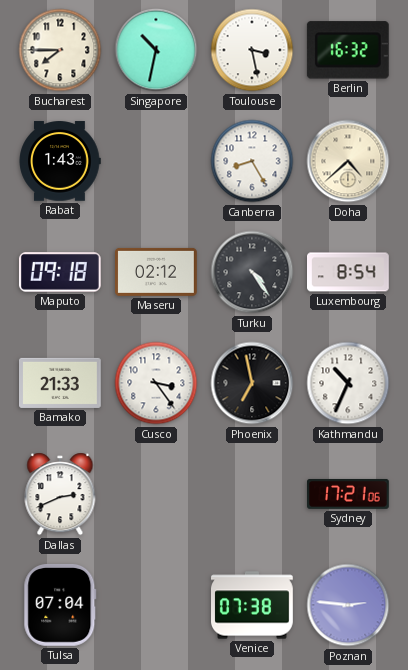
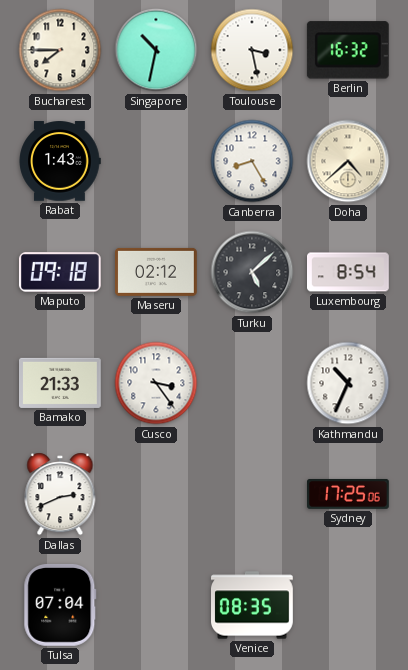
Turku: 4:24 -> 5:08 (252, 272)
Phoenix: 6:58 -> none (252, 383)
Sydney: 17:21 -> 17:25 (349, 494)
Venice: 07:38 -> 08:35 (253, 605)
Poznan: 2:46 -> none (348, 605)
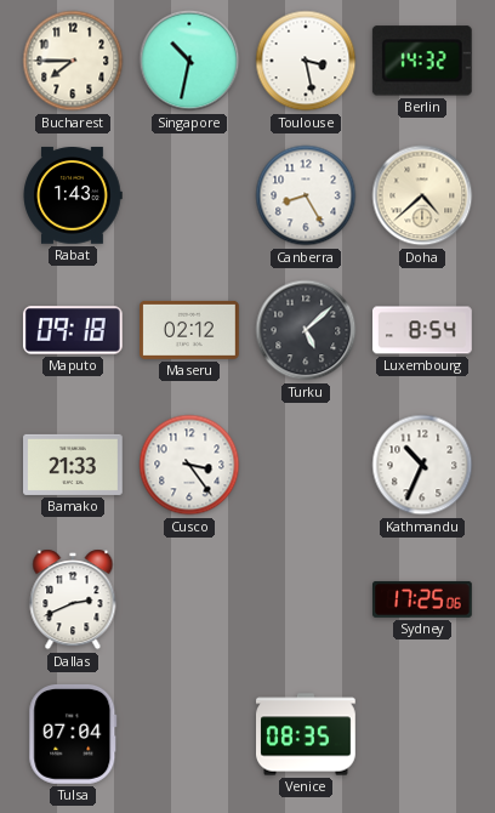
Berlin: 16:32 -> 14:32 (422, 61)
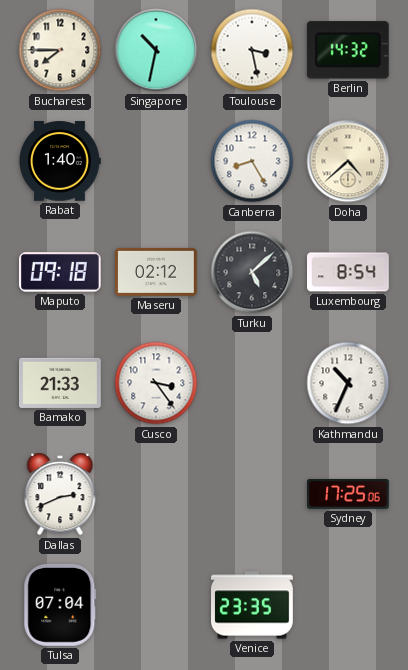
Rabat: 1:43 -> 1:40 (60, 161)
Venice: 08:35 -> 23:35 (253, 605)
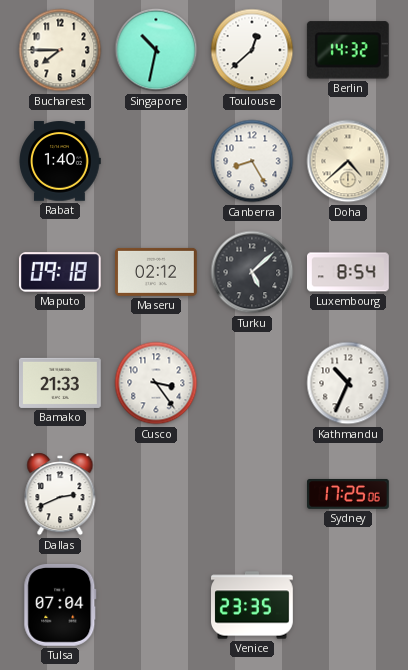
Toulouse: 3:28 -> 12:38 (252, 50)
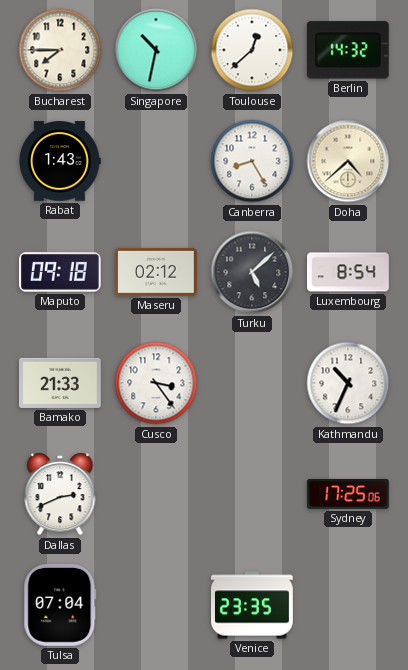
Rabat: 1:40 -> 1:43 (60, 161)
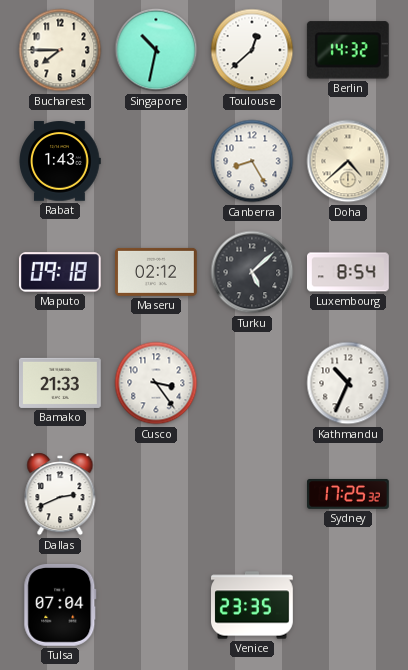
Sydney: 17:25:06 -> 17:25:32 (349, 494)
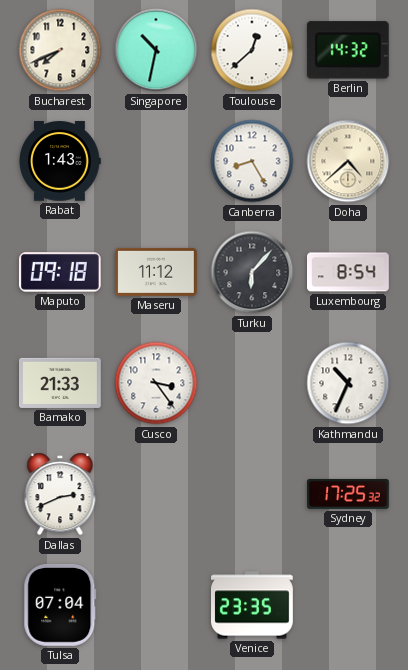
Bucharest: 7:45 -> 7:41 (60, 50)
Maseru: 02:12 -> 11:12 (157, 272)
Turku: 5:08 -> 6:07 (252, 272)
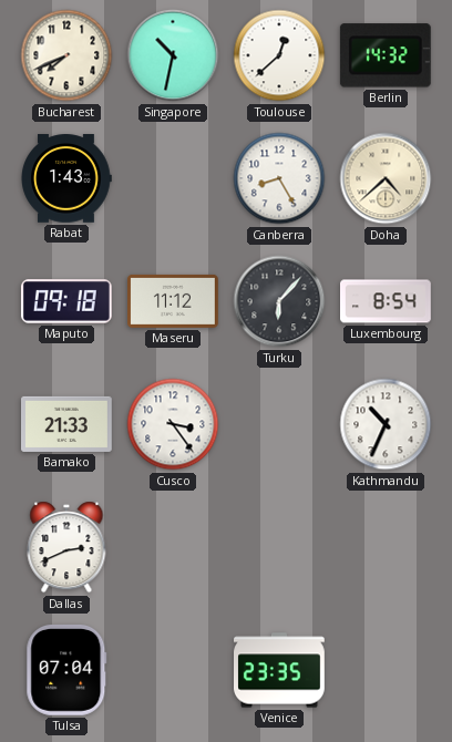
Sydney: 17:25 -> none (349, 494)
